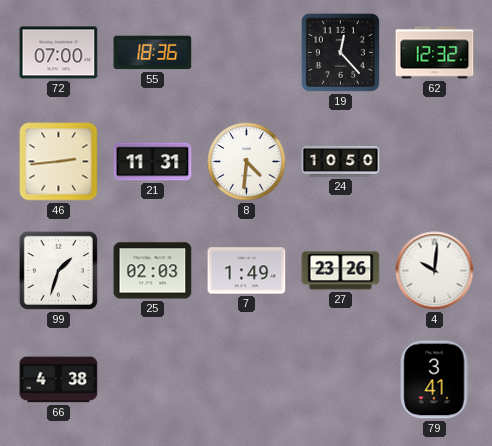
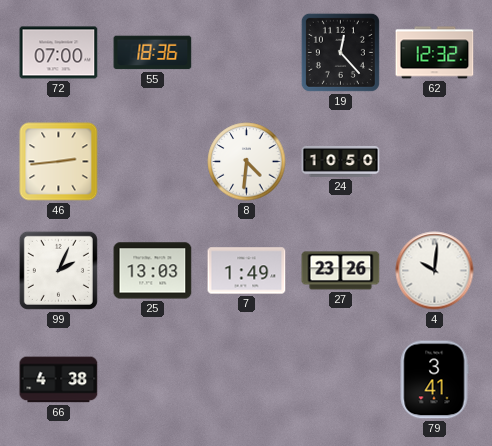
21: 11:31 -> none (153, 162)
99: 1:33 -> 2:04 (58, 270)
25: 02:03 -> 13:03 (153, 271)
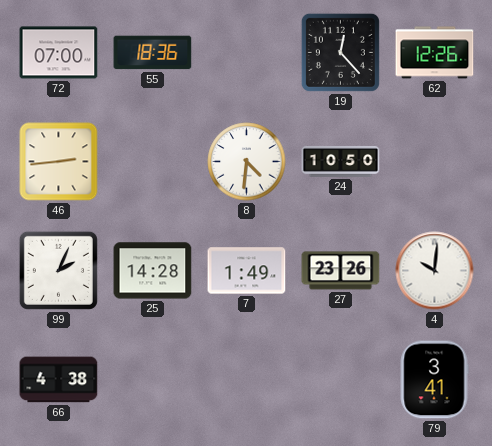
62: 12:32 -> 12:26 (435, 53)
25: 13:03 -> 14:28 (153, 271)
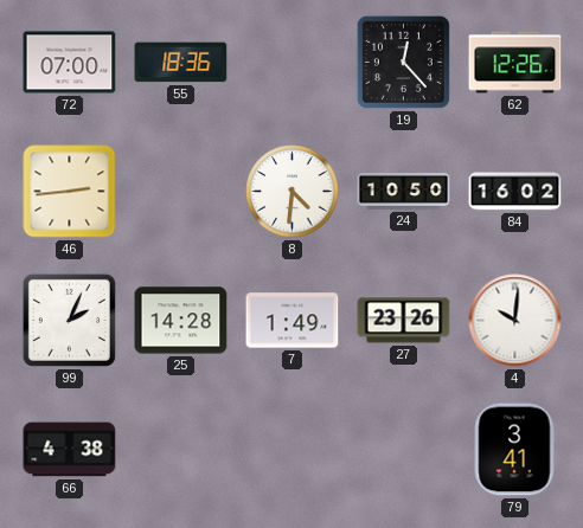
84: none -> 16:02 (515, 192)
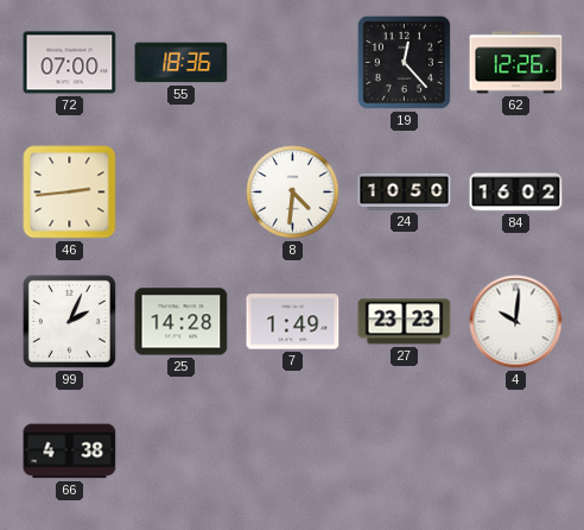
27: 23:26 -> 23:23 (405, 322)
79: 3:41 -> none (514, 450)
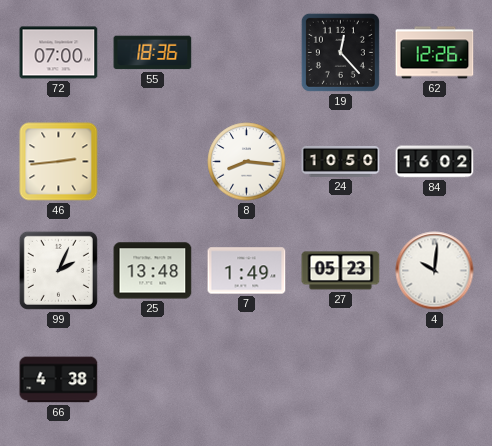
8: 4:31 -> 8:16 (247, 162)
25: 14:28 -> 13:48 (153, 271)
27: 23:23 -> 05:23 (341, 271)
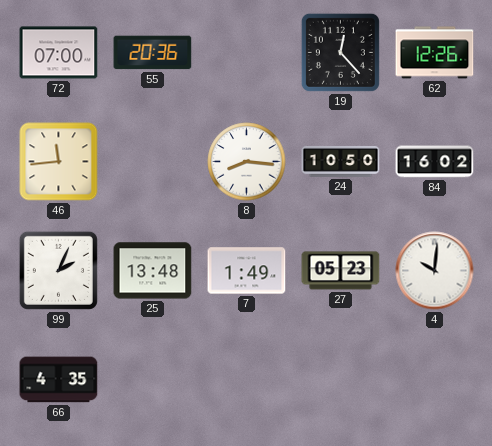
55: 18:36 -> 20:36 (153, 53)
46: 2:44 -> 11:44 (59, 162)
66: 4:38 -> 4:35 (59, 380)
